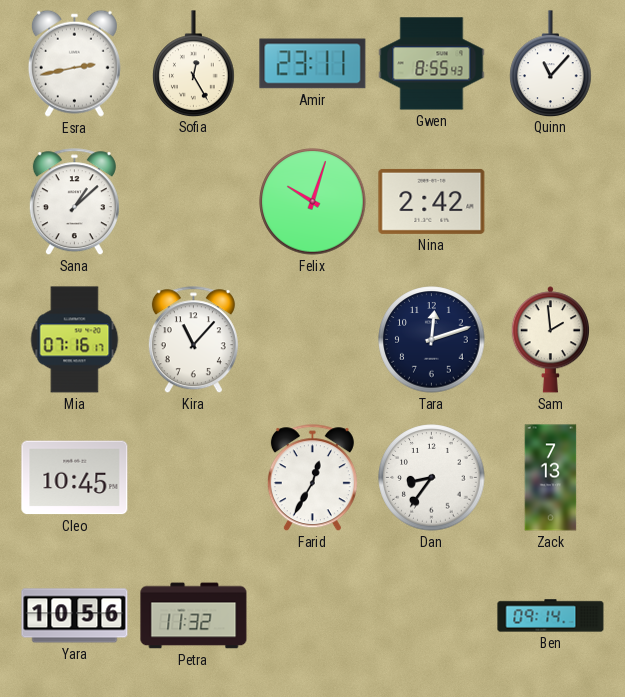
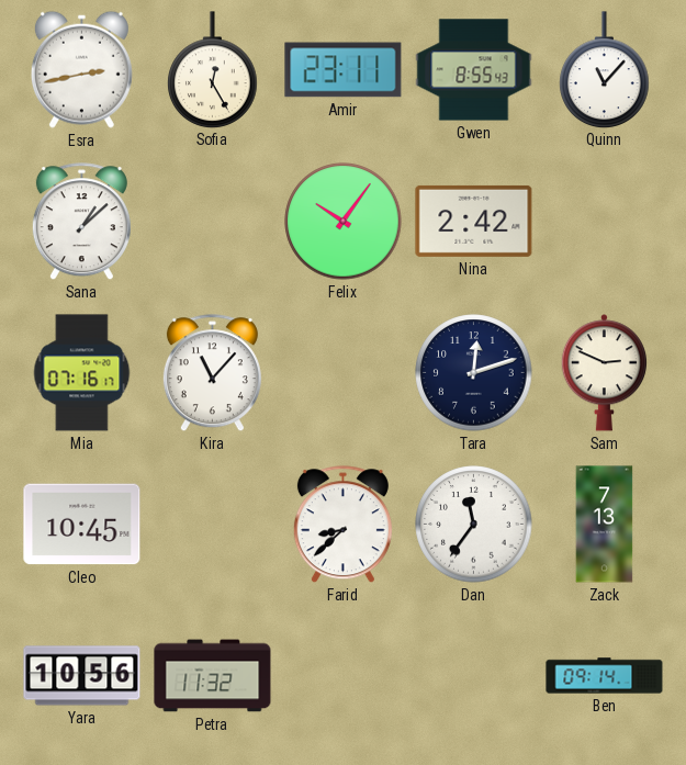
Felix: 10:03 -> 10:06 (344, 222)
Sam: 1:59 -> 2:49 (604, 373)
Farid: 12:35 -> 8:38 (342, 525)
Dan: 8:36 -> 11:36 (474, 525)
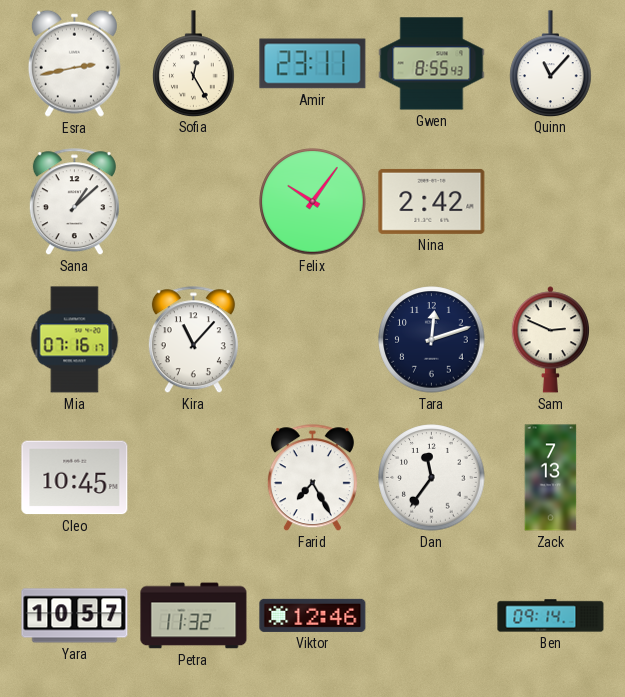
Farid: 8:38 -> 7:25 (312, 478)
Yara: 10:56 -> 10:57 (75, 616)
Viktor: none -> 12:46 (313, 615)
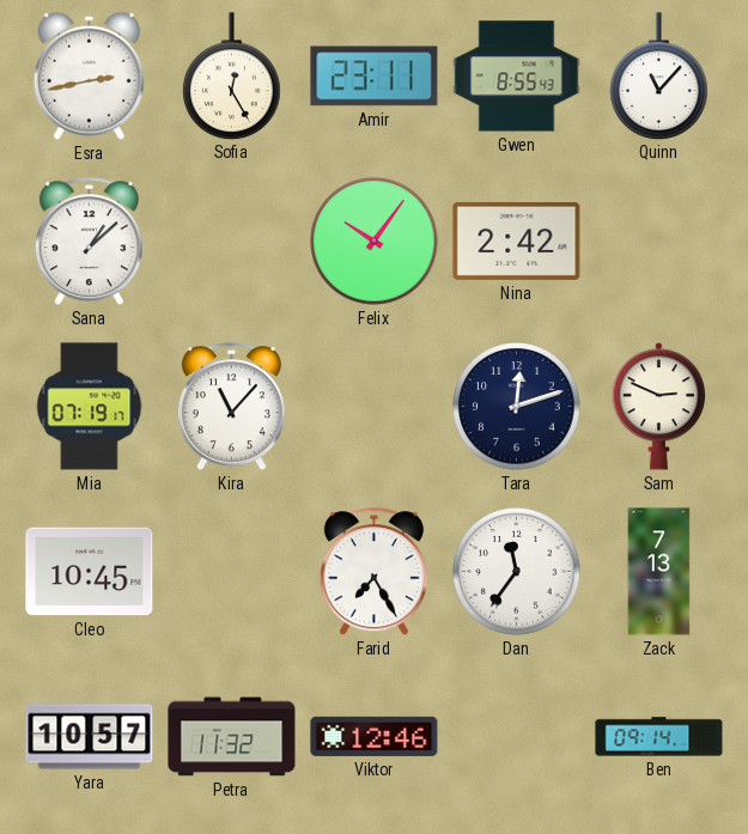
Mia: 07:16 -> 07:19 (90, 407)
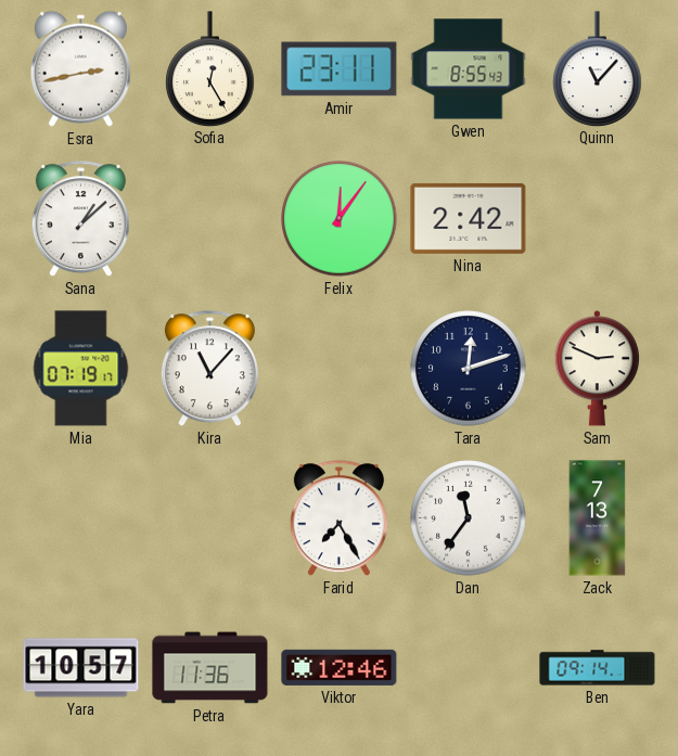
Felix: 10:06 -> 12:06 (340, 219)
Cleo: 10:45 -> none (90, 572)
Petra: 11:32 -> 11:36 (210, 668)
